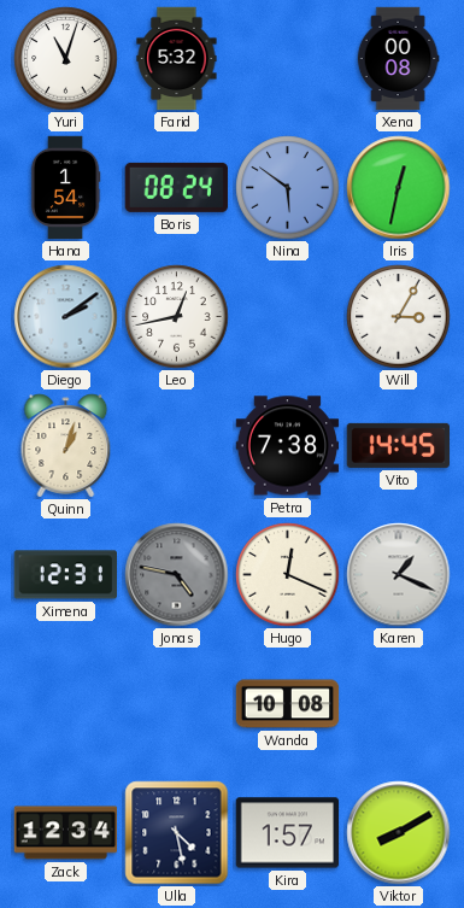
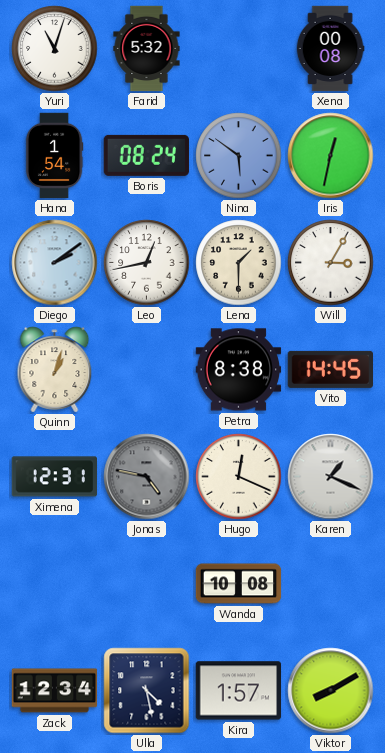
Lena: none -> 1:30 (239, 263)
Petra: 7:38 -> 8:38 (239, 370)
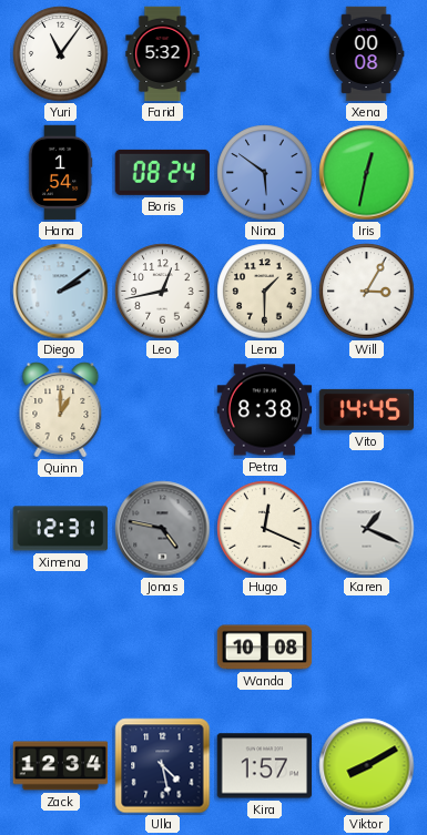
Yuri: 11:03 -> 11:06 (61, 54)
Quinn: 1:03 -> 1:00 (61, 410)
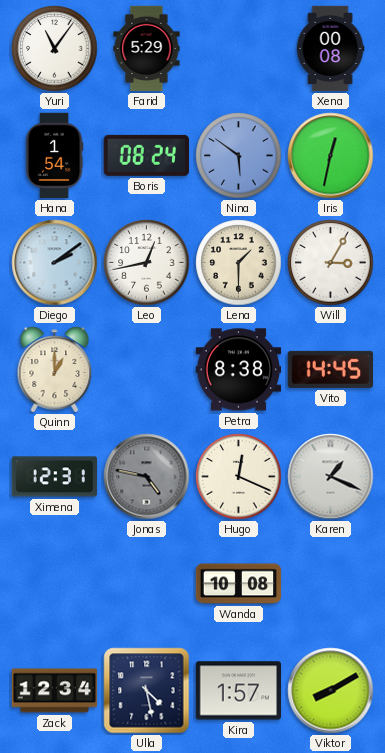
Farid: 5:32 -> 5:29 (147, 49)
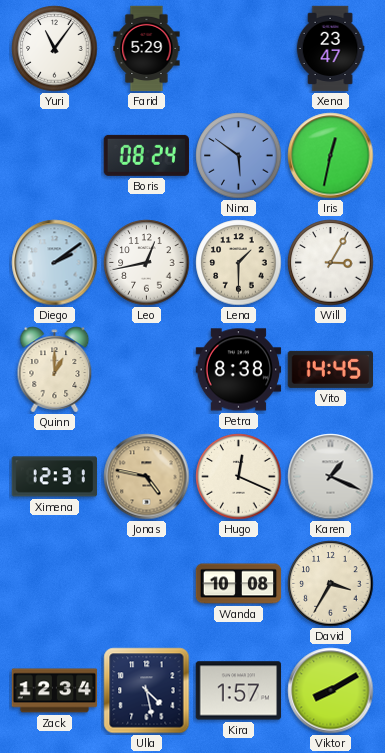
Xena: 00:08 -> 23:47 (330, 49)
Hana: 1:54 -> none (54, 156)
Jonas dial: grey -> champagne (147, 477)
David: none -> 3:35 (331, 584)
